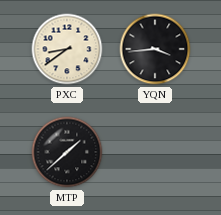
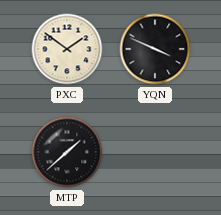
PXC: 8:39 -> 1:51 (67, 49)
YQN: 3:44 -> 3:49 (155, 49)
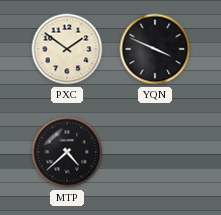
MTP: 1:38 -> 4:38 (67, 152)
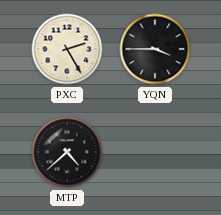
PXC: 1:51 -> 2:25 (67, 49)
YQN: 3:49 -> 3:45 (155, 49)
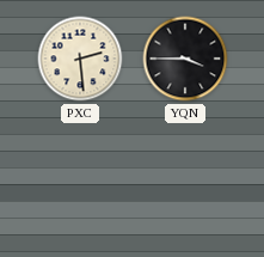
PXC: 2:25 -> 2:29 (80, 59)
MTP: 4:38 -> none (67, 152)
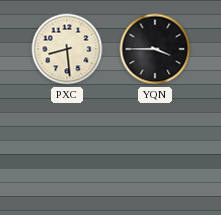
PXC: 2:29 -> 8:29 (67, 49)
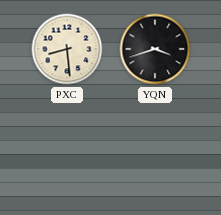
YQN: 3:45 -> 3:42 (155, 49)
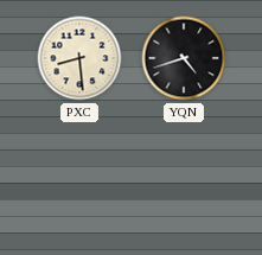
YQN: 3:42 -> 4:42 (184, 58)
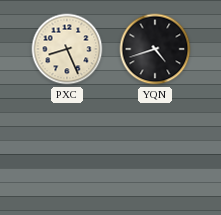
PXC: 8:29 -> 8:26 (67, 49)
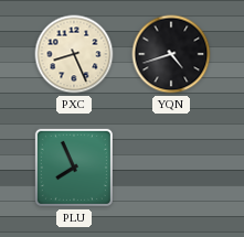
PLU: none -> 7:56 (74, 168)
